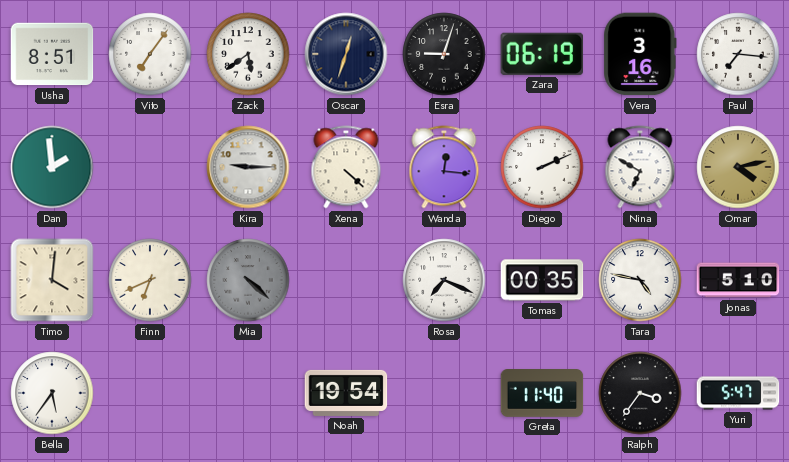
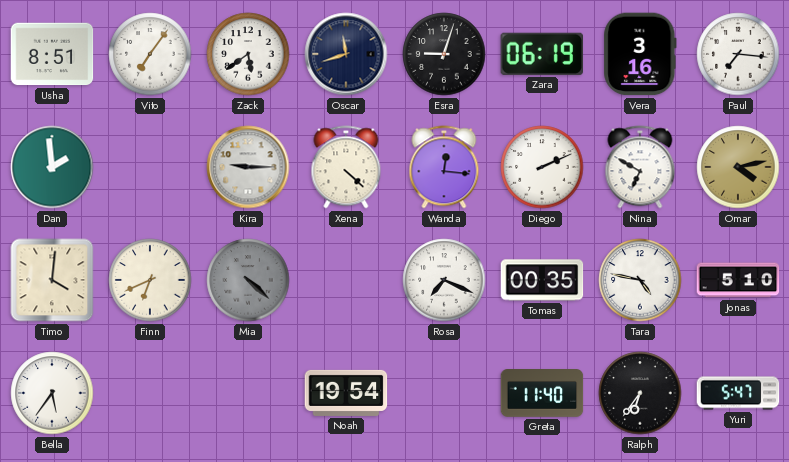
Oscar: 12:33 -> 11:42 (346, 54)
Ralph: 3:36 -> 6:36 (640, 393)
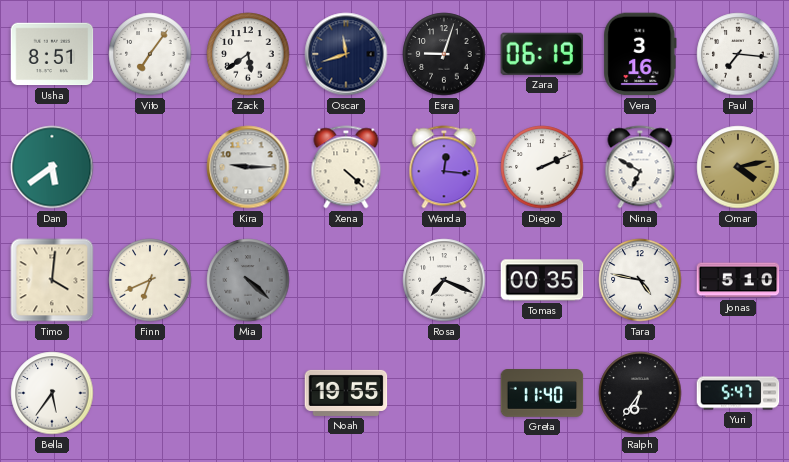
Dan: 1:59 -> 5:39 (52, 167)
Noah: 19:54 -> 19:55 (346, 393)
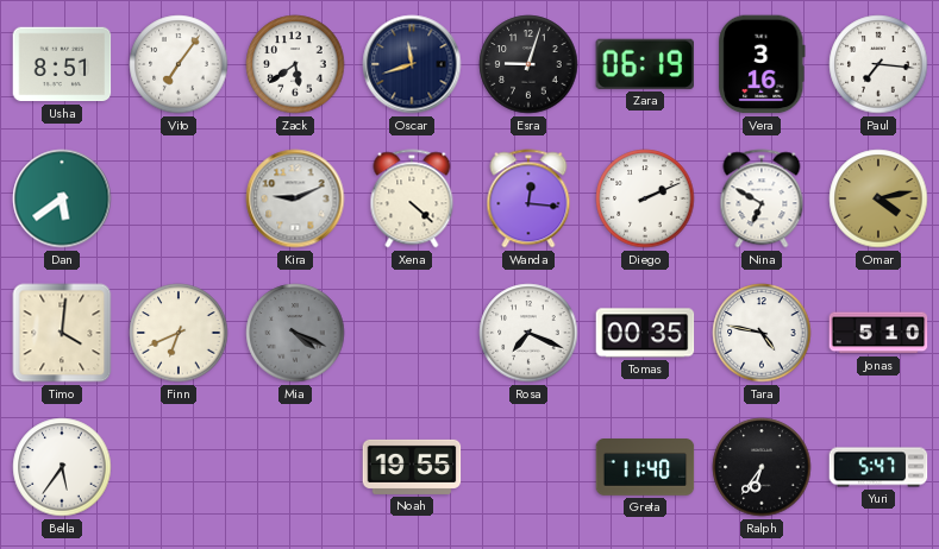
Kira: 9:15 -> 9:11 (295, 198)
Mia: 4:22 -> 4:19 (295, 333)
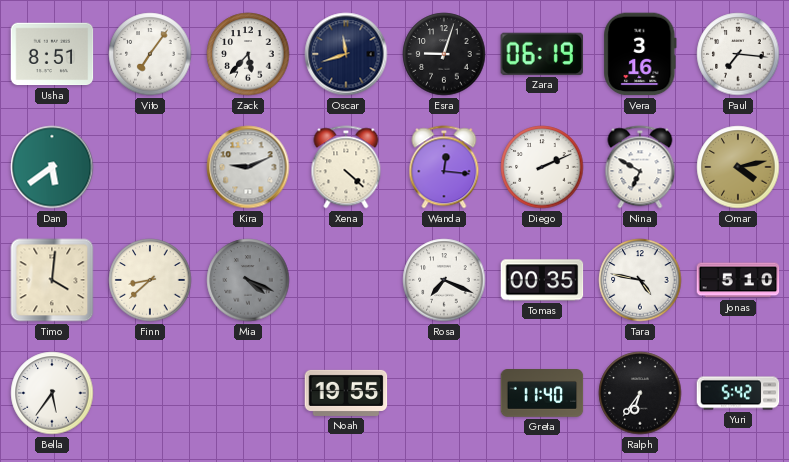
Zack: 5:39 -> 5:37 (248, 54)
Finn: 6:41 -> 8:38 (150, 280)
Yuri: 5:47 -> 5:42 (738, 393)
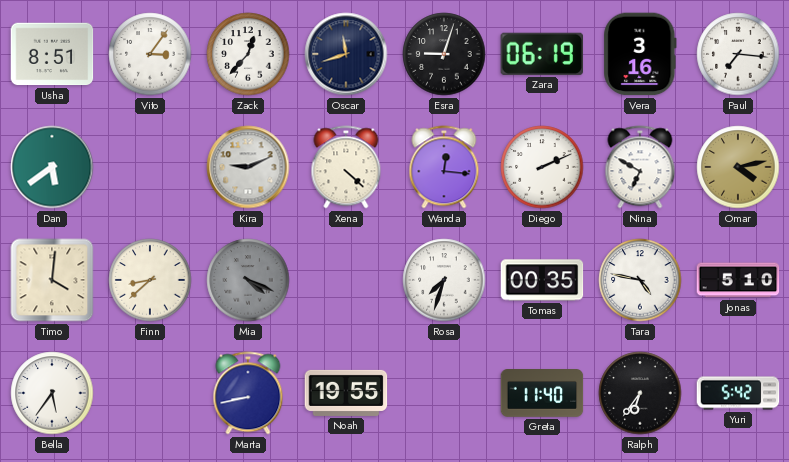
Vito: 7:06 -> 3:06 (150, 54)
Zack: 5:37 -> 12:37 (248, 54)
Rosa: 7:19 -> 7:33 (444, 280)
Marta: none -> 8:43 (248, 393)
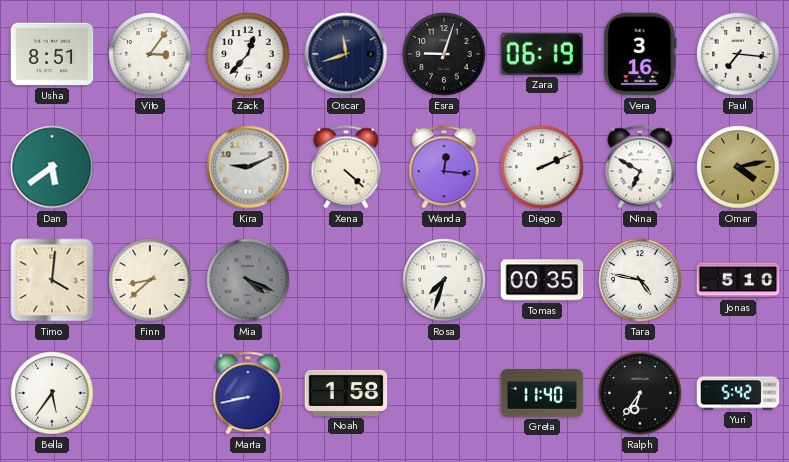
Noah: 19:55 -> 1:58 (346, 393)
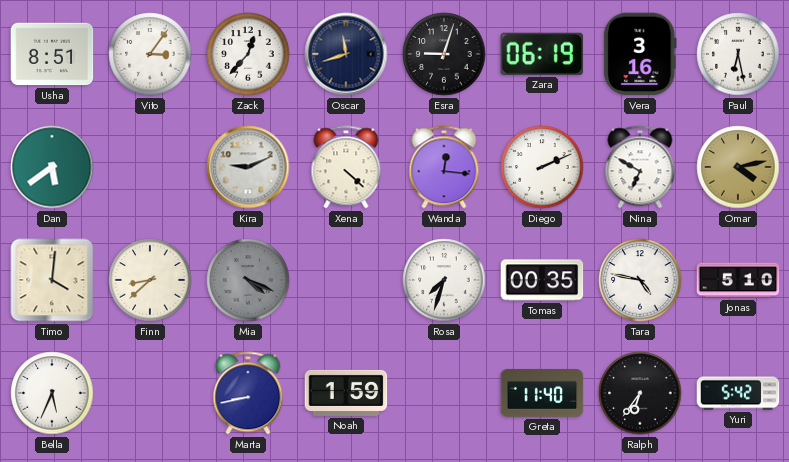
Paul: 7:16 -> 6:28 (738, 54)
Bella: 5:36 -> 5:34 (52, 393)
Noah: 1:58 -> 1:59 (346, 393)
